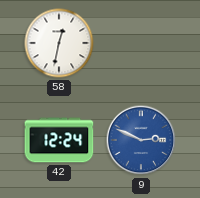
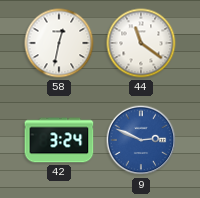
44: none -> 11:21 (141, 43)
42: 12:24 -> 3:24 (59, 140)
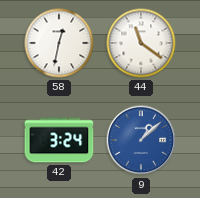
9: 2:49 -> 1:08 (141, 140)
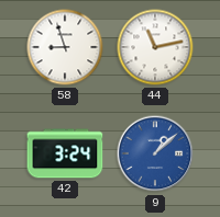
58: 12:32 -> 8:57 (65, 47)
44: 11:21 -> 11:13 (155, 47)
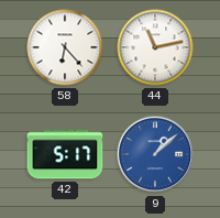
58: 8:57 -> 6:23 (65, 47)
42: 3:24 -> 5:17 (65, 154)
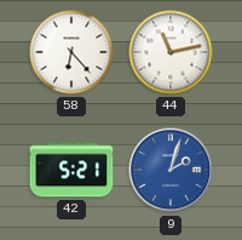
42: 5:17 -> 5:21 (71, 170)
9: 1:08 -> 2:03 (171, 170)
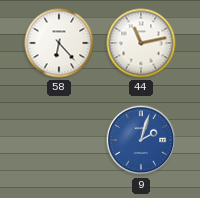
42: 5:21 -> none (71, 170)
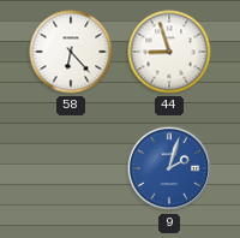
44: 11:13 -> 8:57 (169, 52)
